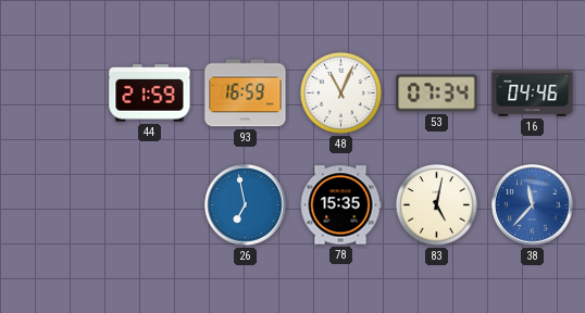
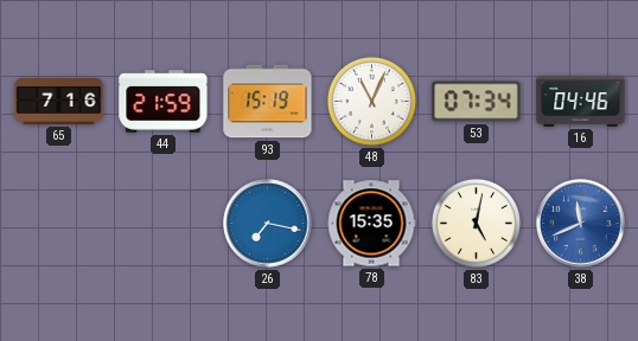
65: none -> 7:16 (59, 101)
93: 16:59 -> 15:19 (268, 102)
26: 6:58 -> 7:17 (268, 224)
38: 11:37 -> 11:41 (581, 224)
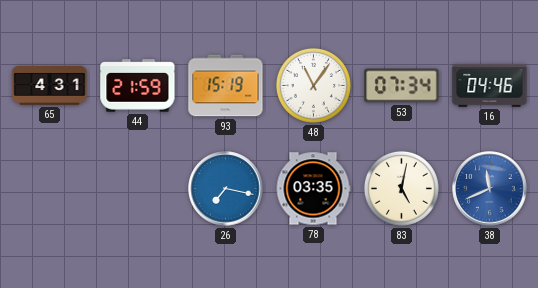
65: 7:16 -> 4:31 (50, 85)
48: 11:04 -> 11:06 (313, 85)
78: 15:35 -> 03:35 (313, 189)
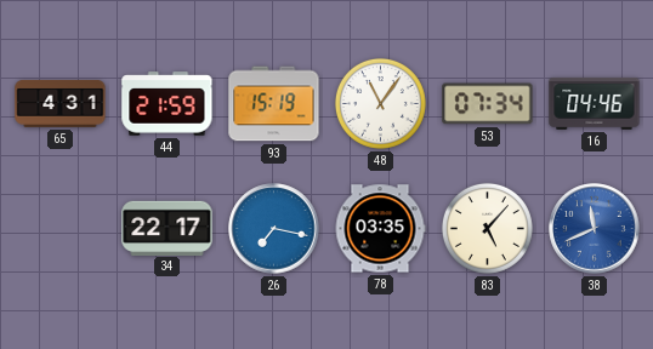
34: none -> 22:17 (167, 228)
83: 5:02 -> 5:07 (487, 228)
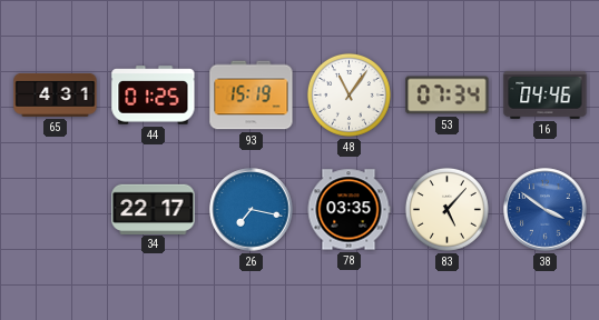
44: 21:59 -> 01:25 (154, 96)
38: 11:41 -> 3:51 (546, 210)
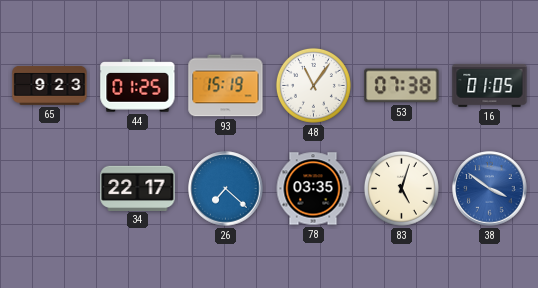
65: 4:31 -> 9:23 (50, 85)
53: 07:34 -> 07:38 (402, 86)
16: 04:46 -> 01:05 (490, 85)
26: 7:17 -> 7:22 (226, 189)
83: 5:07 -> 5:03 (401, 188)
